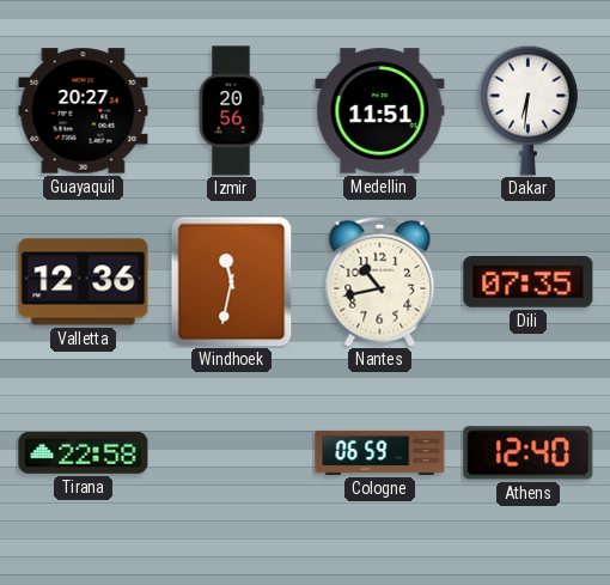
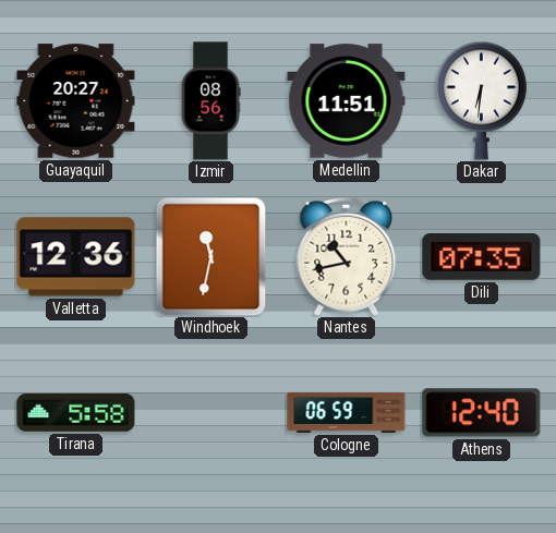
Izmir: 20:56 -> 08:56 (210, 101)
Tirana: 22:58 -> 5:58 (76, 412)
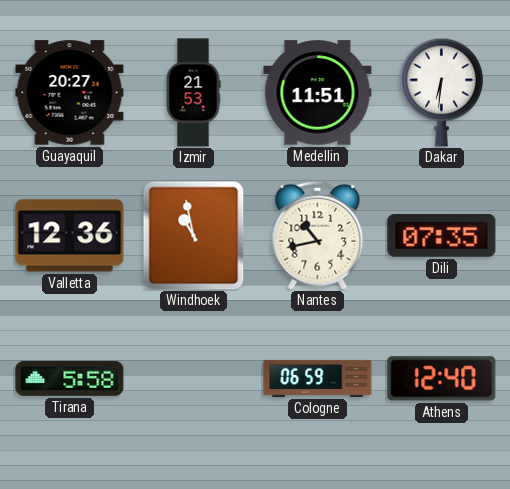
Izmir: 08:56 -> 21:53 (193, 93)
Windhoek: 11:32 -> 10:58 (194, 235)
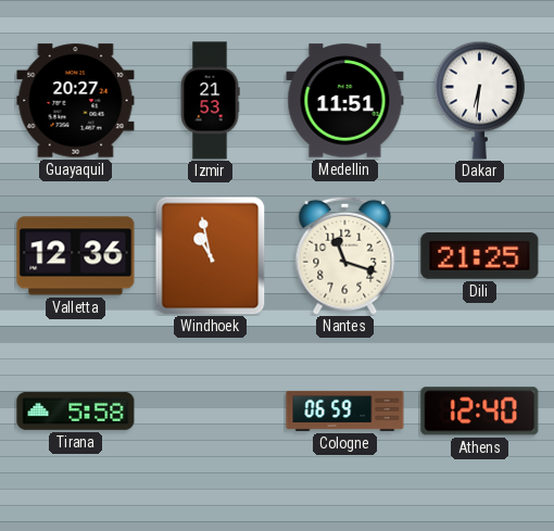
Nantes: 10:43 -> 11:18 (345, 255)
Dili: 07:35 -> 21:25 (480, 256)
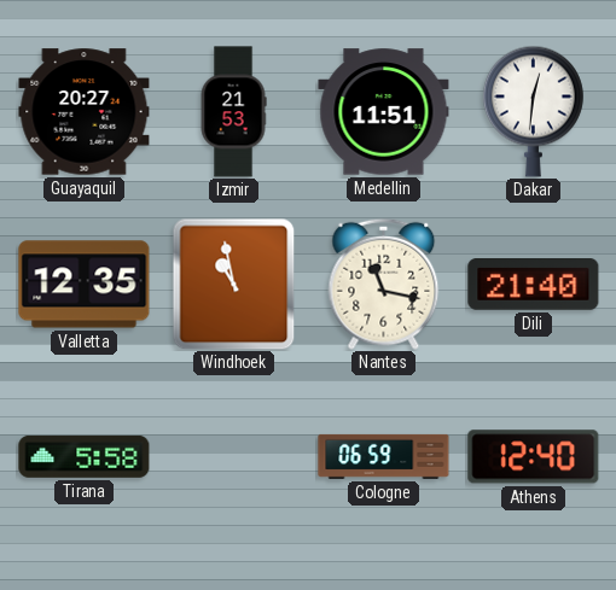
Dakar: 6:31 -> 12:31 (533, 111)
Valletta: 12:36 -> 12:35 (85, 285)
Nantes: 11:18 -> 11:17 (384, 284)
Dili: 21:25 -> 21:40 (534, 285)
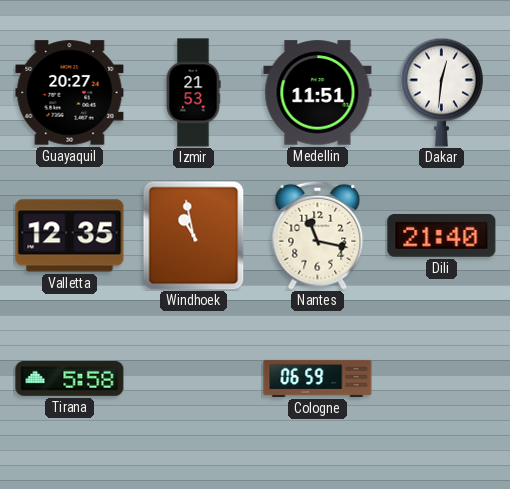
Athens: 12:40 -> none (534, 457)
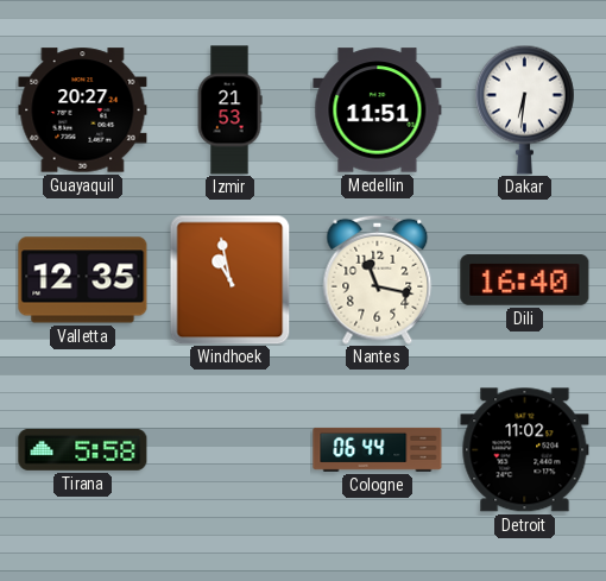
Dakar: 12:31 -> 6:31 (524, 109)
Dili: 21:40 -> 16:40 (525, 280)
Cologne: 06:59 -> 06:44 (378, 449)
Detroit: none -> 11:02 (525, 450)
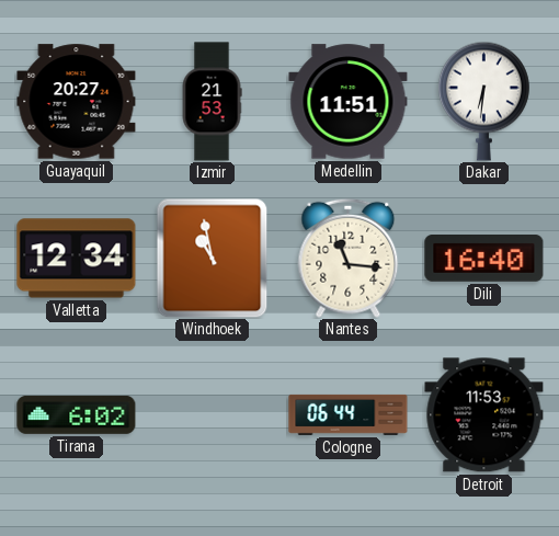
Valletta: 12:35 -> 12:34 (77, 259)
Nantes: 11:17 -> 11:16 (349, 258)
Tirana: 5:58 -> 6:02 (77, 414)
Detroit: 11:02 -> 11:53 (484, 415)
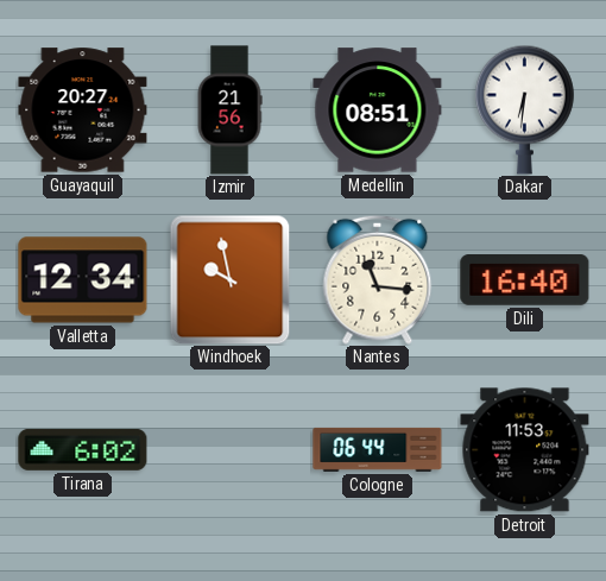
Izmir: 21:53 -> 21:56 (229, 110)
Medellin: 11:51 -> 08:51 (378, 110)
Windhoek: 10:58 -> 9:58 (231, 279)
